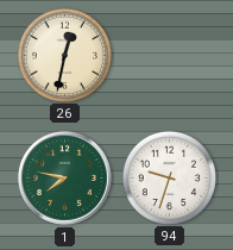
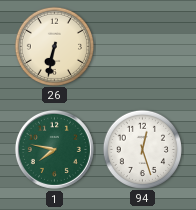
26: 12:32 -> 6:32 (54, 46)
94: 9:33 -> 12:27 (142, 149)
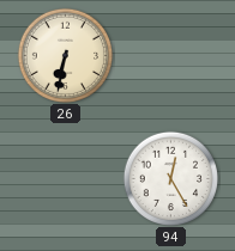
1: 7:47 -> none (54, 149)
94: 12:27 -> 12:25 (170, 178)
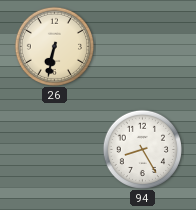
94: 12:25 -> 8:25 (142, 149)
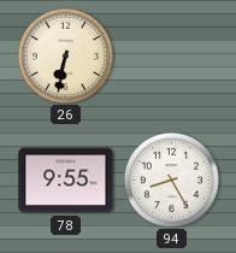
78: none -> 9:55 (66, 181)
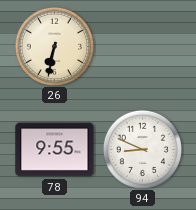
94: 8:25 -> 8:49 (142, 149)
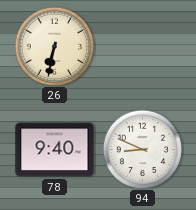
78: 9:55 -> 9:40 (55, 150)
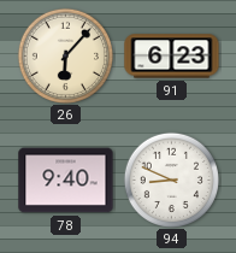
26: 6:32 -> 6:07 (65, 55)
91: none -> 6:23 (172, 57)
